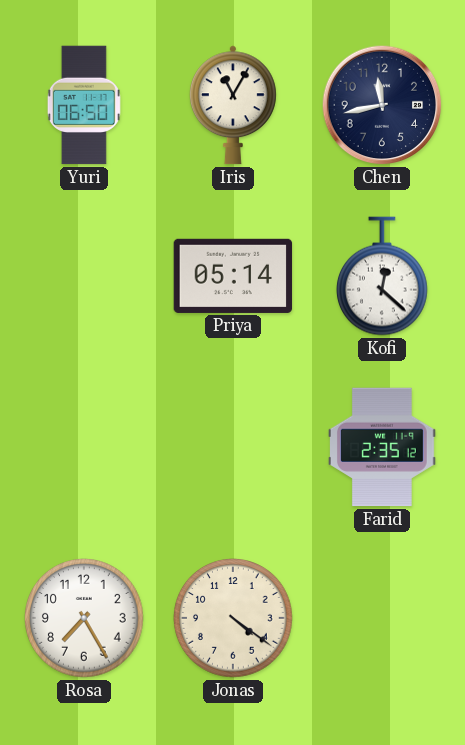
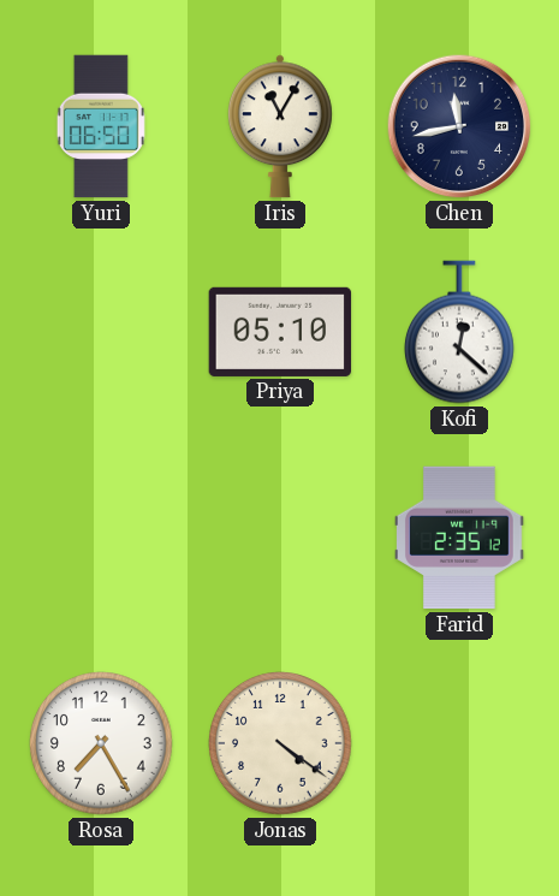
Priya: 05:14 -> 05:10 (280, 332)
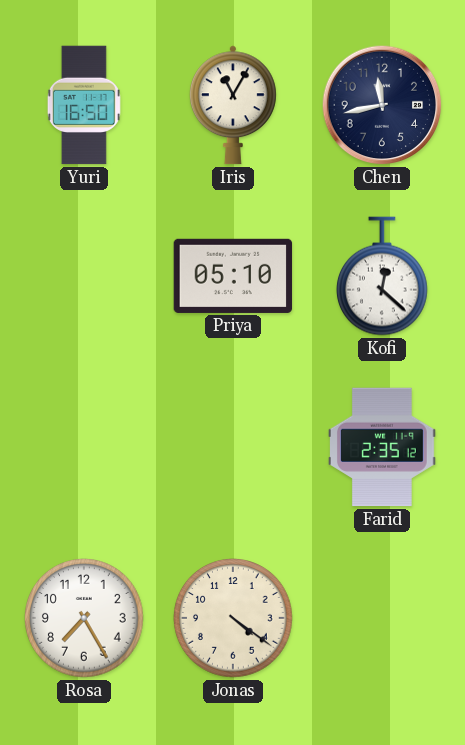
Yuri: 06:50 -> 16:50 (84, 105)
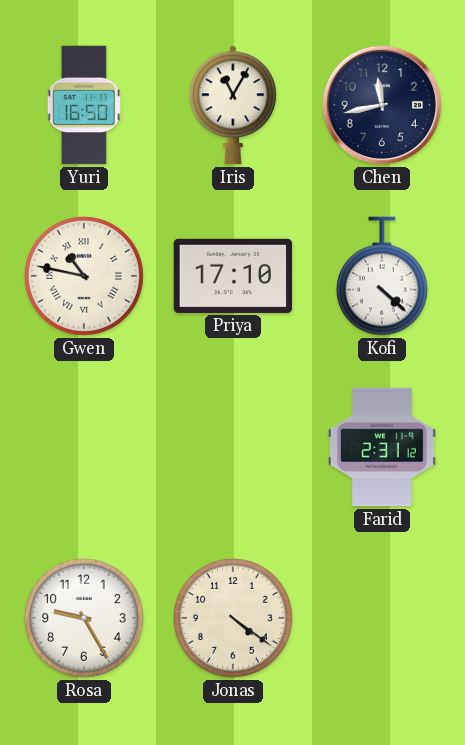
Gwen: none -> 10:47 (85, 277)
Priya: 05:10 -> 17:10 (233, 276)
Kofi: 12:22 -> 4:22 (382, 276)
Farid: 2:35 -> 2:31 (383, 447)
Rosa: 7:25 -> 9:25 (85, 619)
